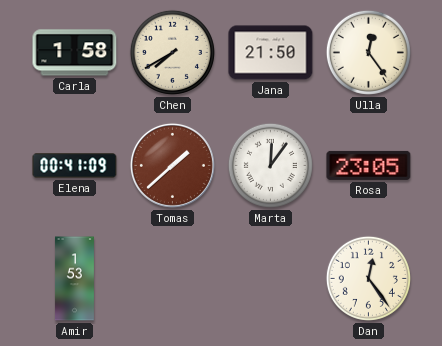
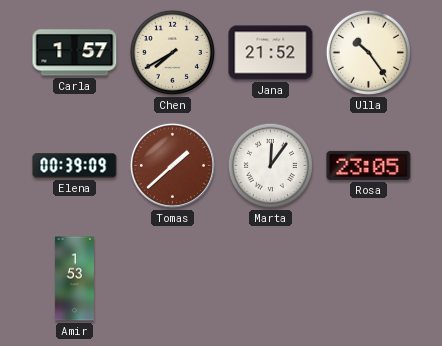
Carla: 1:58 -> 1:57 (75, 53)
Jana: 21:50 -> 21:52 (271, 53)
Ulla: 12:24 -> 10:24 (368, 52)
Elena: 00:41 -> 00:39 (75, 166)
Dan: 12:24 -> none (368, 278)
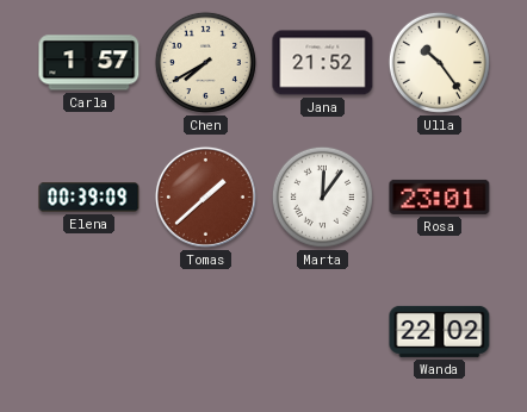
Rosa: 23:05 -> 23:01 (440, 196)
Amir: 1:53 -> none (74, 279)
Wanda: none -> 22:02 (440, 331)
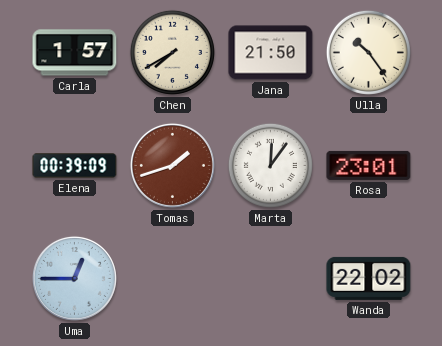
Jana: 21:52 -> 21:50 (271, 53)
Tomas: 1:38 -> 1:42 (172, 165)
Uma: none -> 12:45 (74, 278)
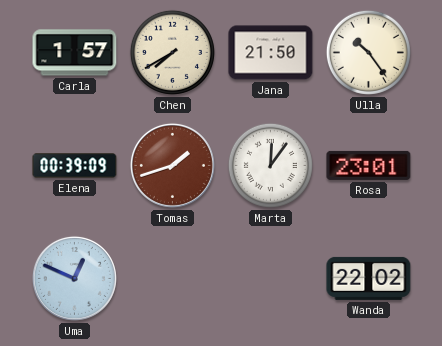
Uma: 12:45 -> 12:49 (74, 278)
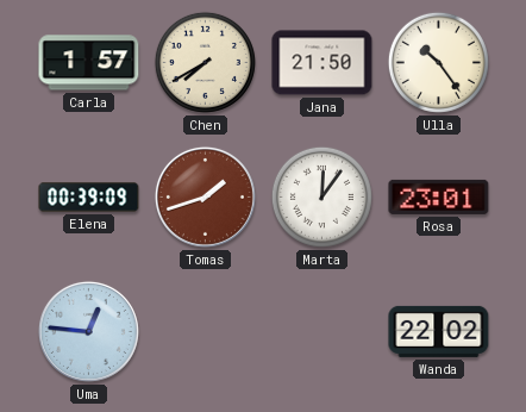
Uma: 12:49 -> 12:46 (88, 331)
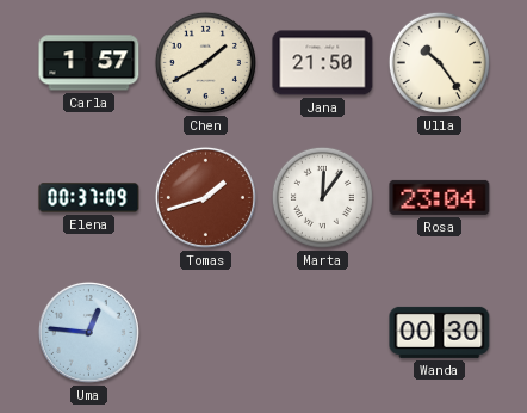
Chen: 7:40 -> 1:40 (205, 62)
Elena: 00:39 -> 00:37 (89, 198)
Rosa: 23:01 -> 23:04 (440, 197)
Wanda: 22:02 -> 00:30 (440, 332)
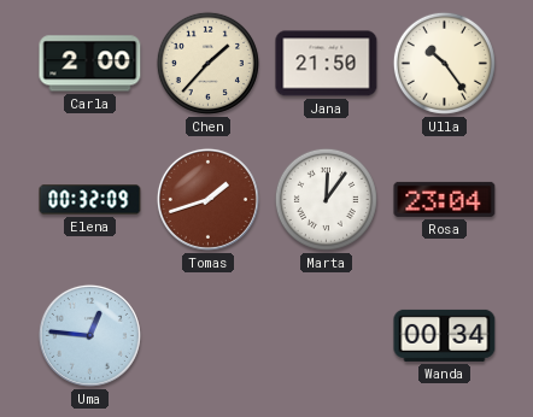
Carla: 1:57 -> 2:00 (90, 64)
Chen: 1:40 -> 1:37 (207, 63)
Elena: 00:37 -> 00:32 (90, 200)
Wanda: 00:30 -> 00:34 (445, 335)
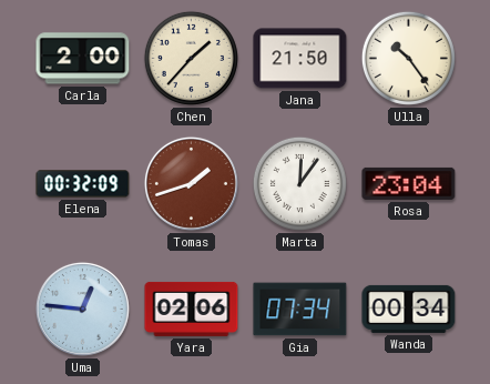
Yara: none -> 02:06 (192, 309)
Gia: none -> 07:34 (300, 310)
